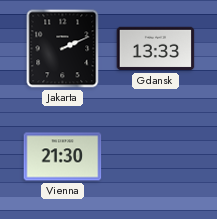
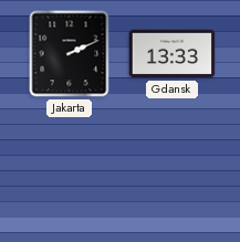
Vienna: 21:30 -> none (63, 157)
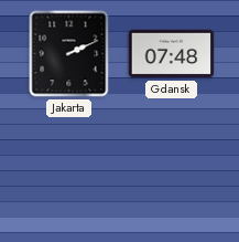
Gdansk: 13:33 -> 07:48 (172, 54)
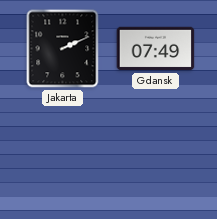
Gdansk: 07:48 -> 07:49 (156, 49)
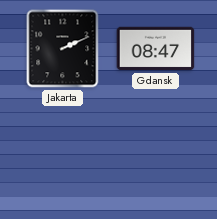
Gdansk: 07:49 -> 08:47 (156, 49)
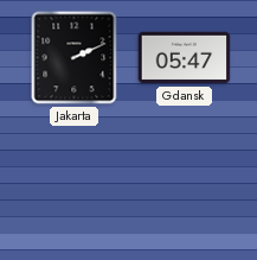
Gdansk: 08:47 -> 05:47 (185, 58)
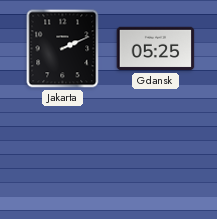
Gdansk: 05:47 -> 05:25 (156, 49)
